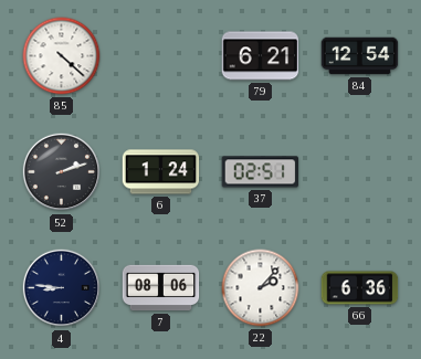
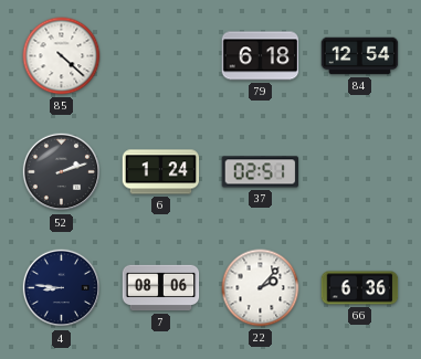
79: 6:21 -> 6:18 (261, 56)
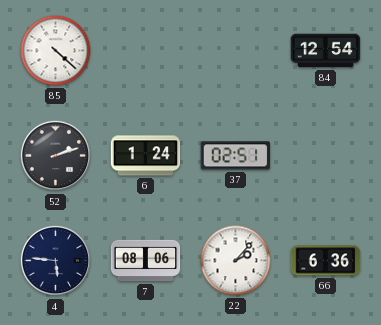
79: 6:18 -> none (261, 56)
4: 8:46 -> 5:46 (56, 261)
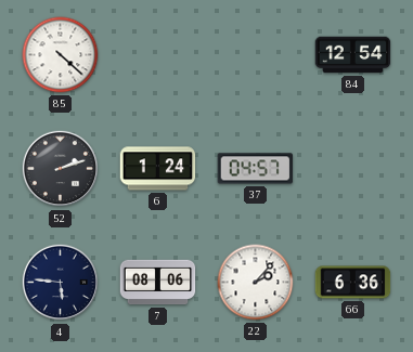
37: 02:51 -> 04:57 (256, 169)
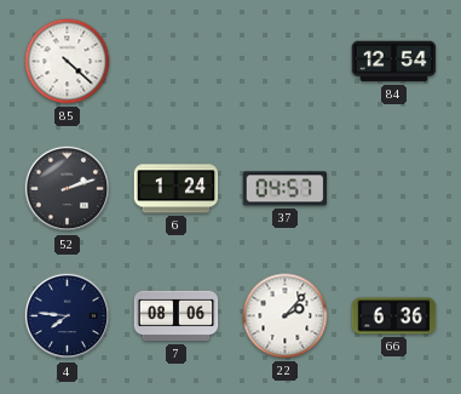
4: 5:46 -> 7:46 (68, 316)
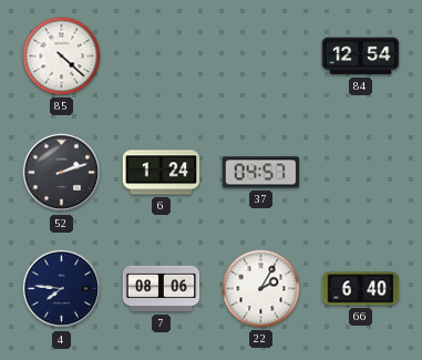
22: 2:07 -> 2:05 (261, 289)
66: 6:36 -> 6:40 (361, 289)
